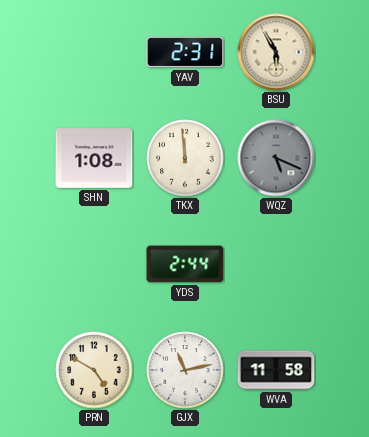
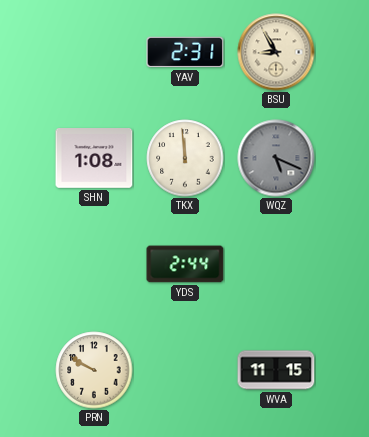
BSU: 5:55 -> 8:55 (276, 52)
PRN: 4:50 -> 9:50 (94, 370)
GJX: 11:13 -> none (185, 370)
WVA: 11:58 -> 11:15 (276, 370)
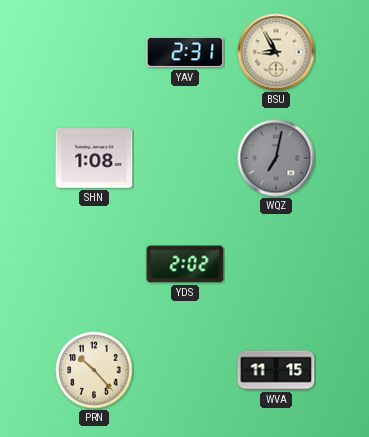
TKX: 11:59 -> none (185, 158)
WQZ: 5:19 -> 7:02 (276, 158)
YDS: 2:44 -> 2:02 (185, 264)
PRN: 9:50 -> 10:23 (94, 370)
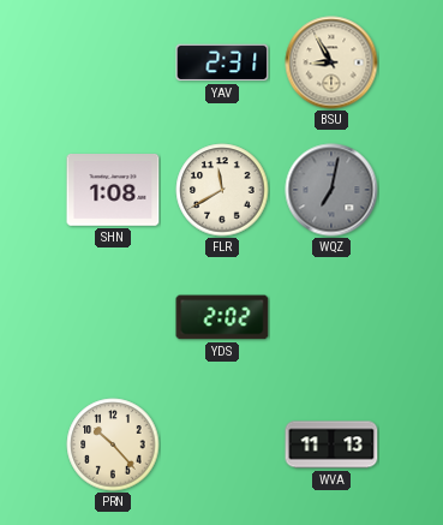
FLR: none -> 11:40 (222, 190)
WVA: 11:15 -> 11:13 (331, 445)
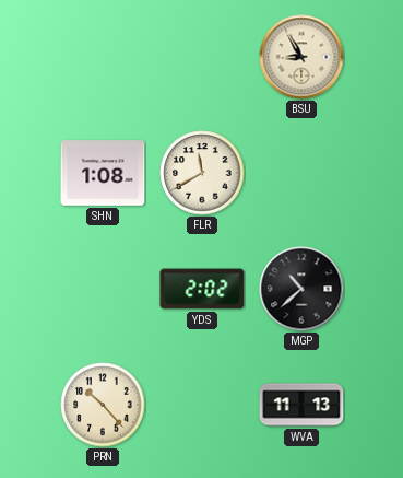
YAV: 2:31 -> none (222, 62)
WQZ: 7:02 -> none (331, 190)
MGP: none -> 10:38 (301, 289)
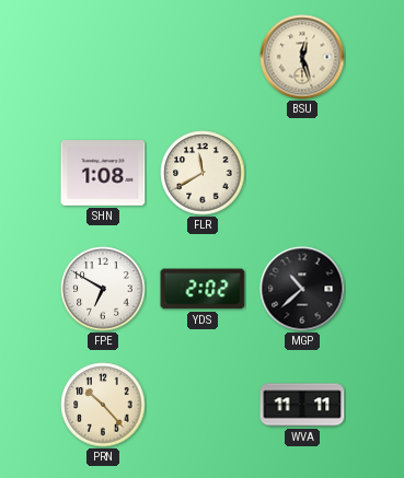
BSU: 8:55 -> 12:27 (302, 57)
FPE: none -> 6:50 (103, 289)
WVA: 11:13 -> 11:11 (302, 405)
